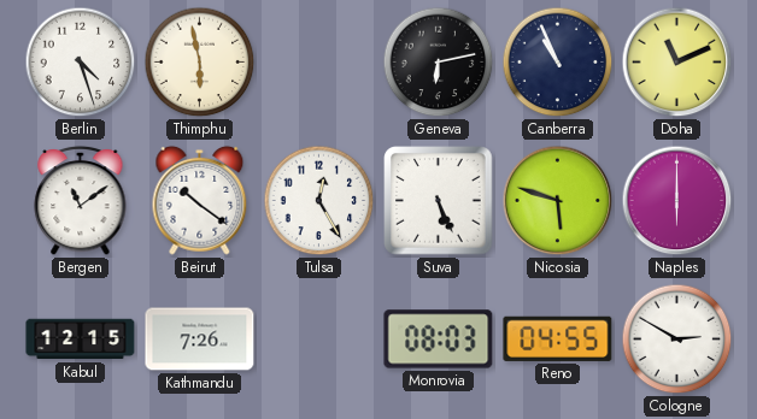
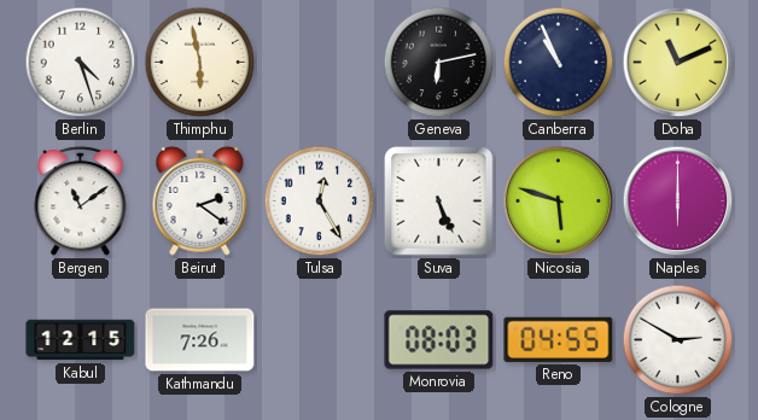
Beirut: 10:21 -> 2:21 (200, 200)
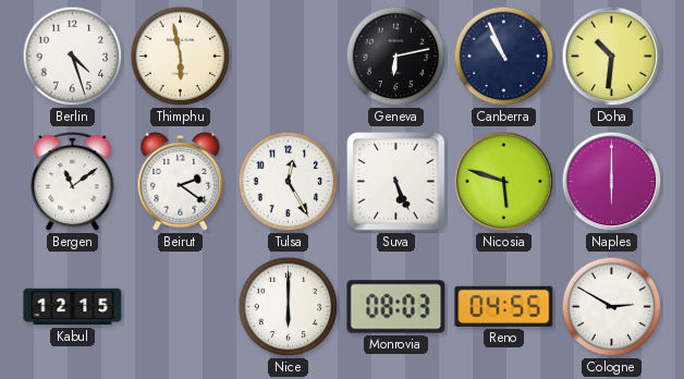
Doha: 11:11 -> 10:31 (612, 57)
Kathmandu: 7:26 -> none (200, 340)
Nice: none -> 6:00 (289, 307)
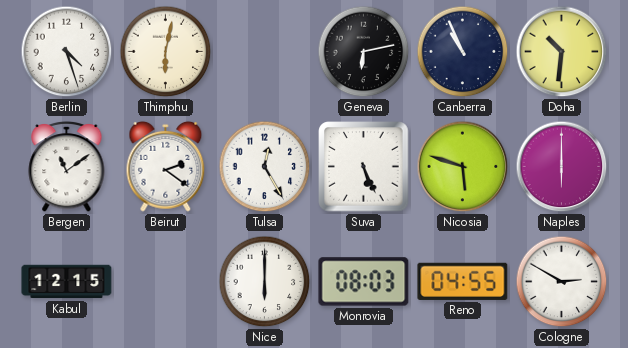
Thimphu: 5:58 -> 6:02 (166, 52)
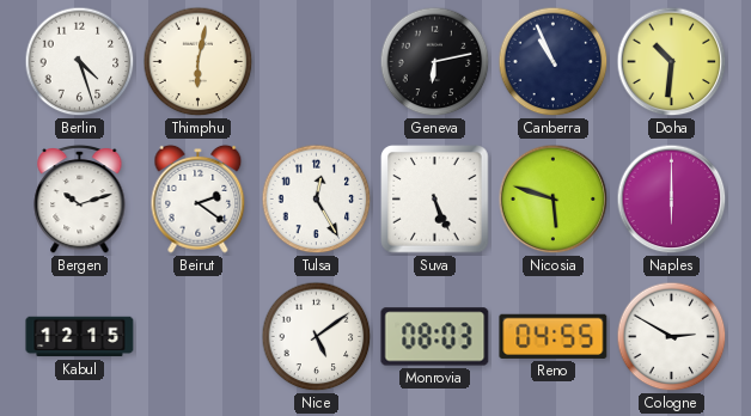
Bergen: 11:09 -> 10:12 (80, 198)
Nice: 6:00 -> 5:09 (317, 337)
